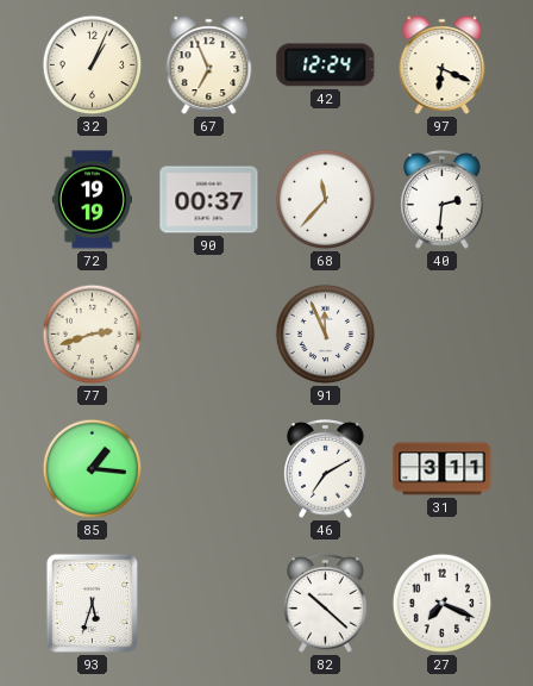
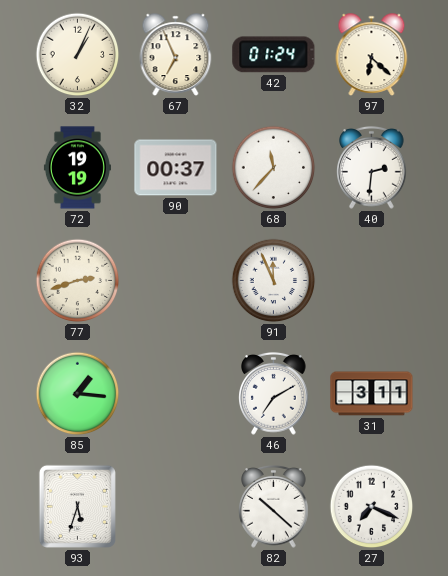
42: 12:24 -> 01:24 (274, 55)
97: 6:19 -> 6:22 (372, 55)
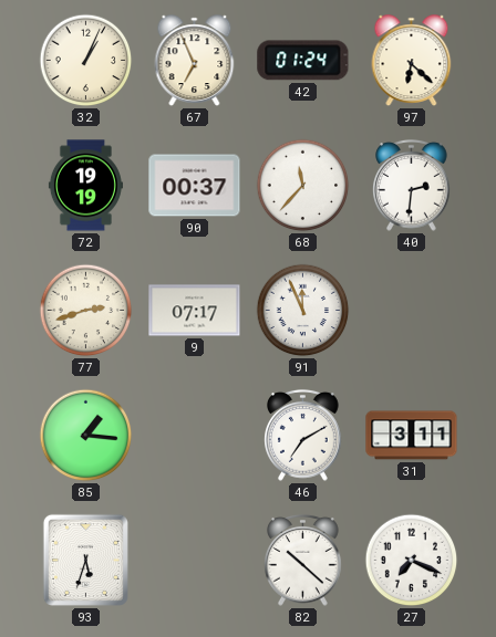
9: none -> 07:17 (195, 311)
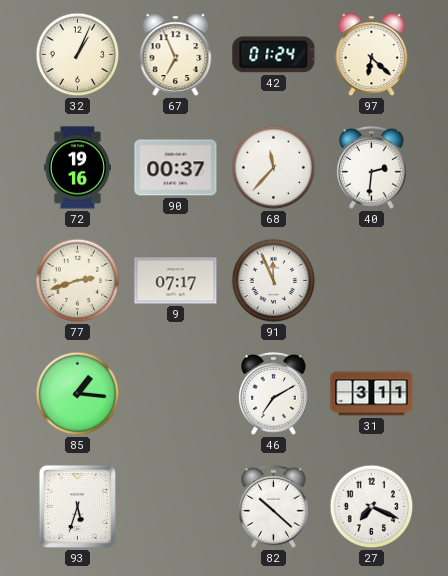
72: 19:19 -> 19:16 (77, 168)
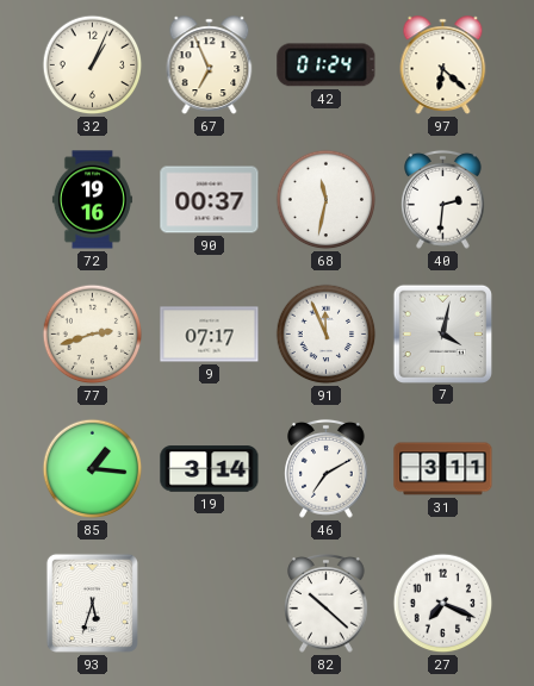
68: 11:37 -> 11:32 (327, 200)
7: none -> 4:02 (442, 333)
19: none -> 3:14 (210, 469)
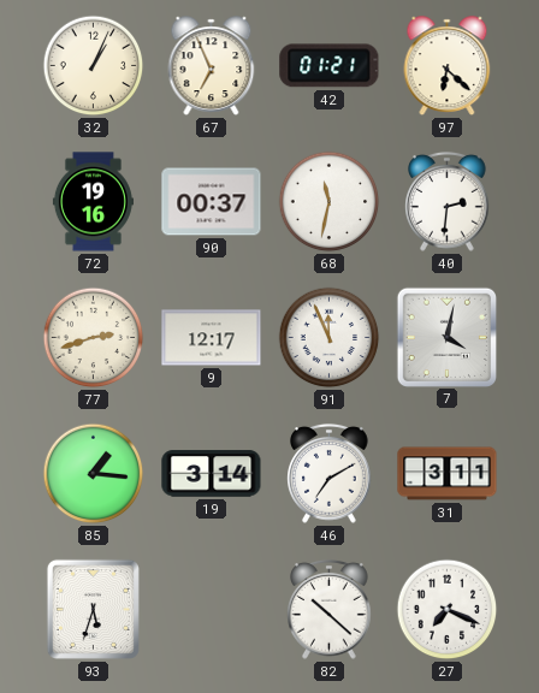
42: 01:24 -> 01:21 (330, 66)
9: 07:17 -> 12:17 (212, 338)
